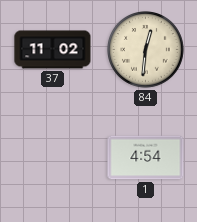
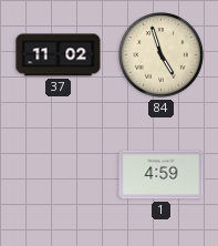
84: 12:31 -> 4:57 (162, 55)
1: 4:54 -> 4:59 (162, 175)
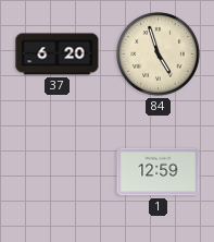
37: 11:02 -> 6:20 (58, 55)
1: 4:59 -> 12:59 (159, 172)
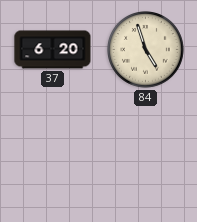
1: 12:59 -> none (159, 172)
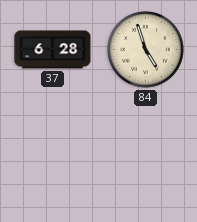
37: 6:20 -> 6:28 (53, 50)
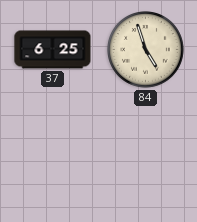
37: 6:28 -> 6:25 (53, 50)
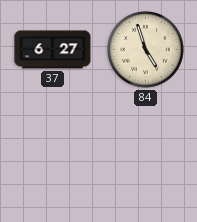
37: 6:25 -> 6:27 (53, 50)
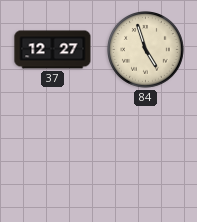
37: 6:27 -> 12:27 (53, 50)
